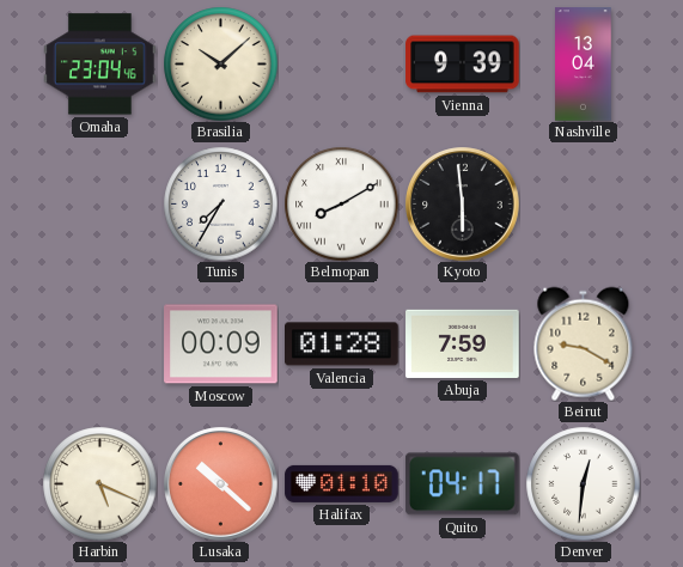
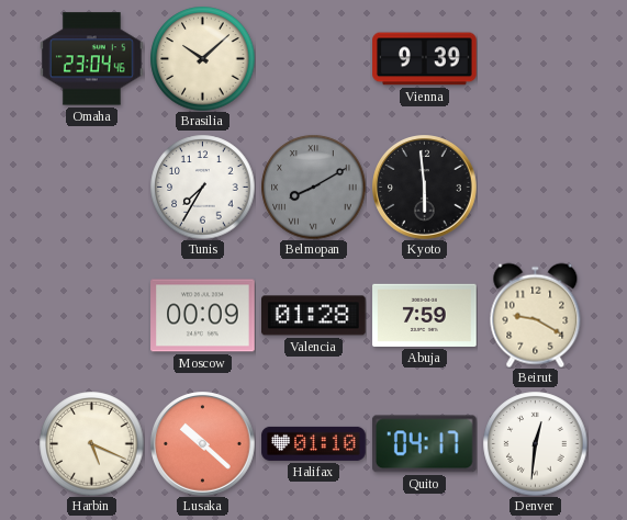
Nashville: 13:04 -> none (584, 65)
Belmopan dial: white -> grey (313, 186)
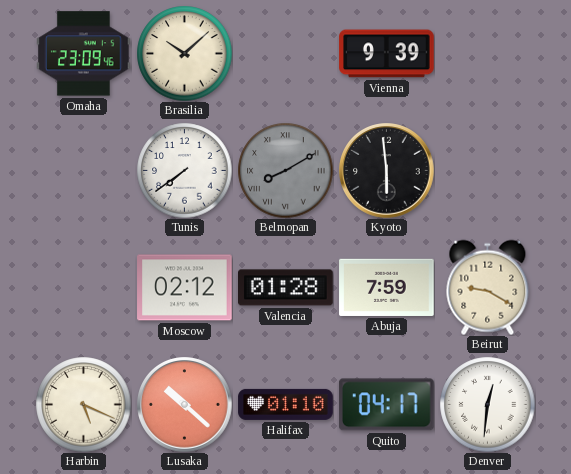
Omaha: 23:04 -> 23:09 (84, 54)
Tunis: 7:35 -> 7:39 (184, 170)
Moscow: 00:09 -> 02:12 (185, 288)
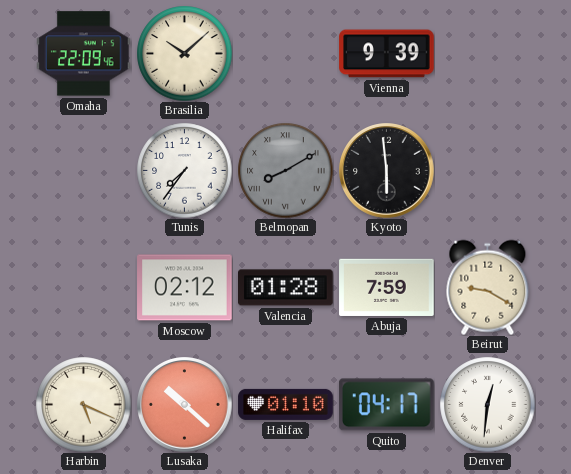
Omaha: 23:09 -> 22:09 (84, 54)
Tunis: 7:39 -> 7:36 (184, 170)
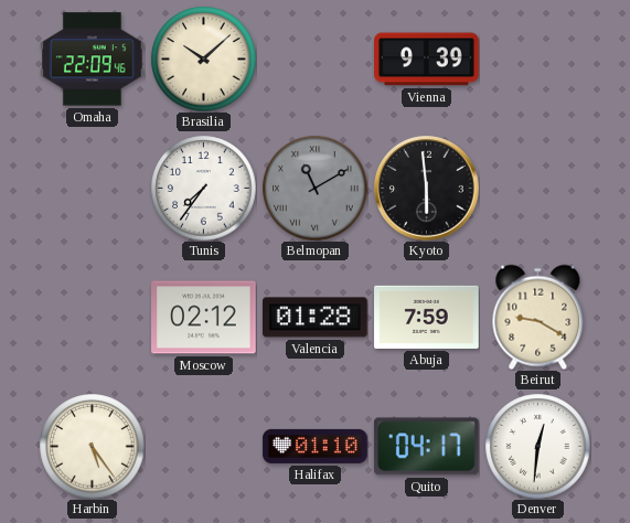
Belmopan: 8:10 -> 11:10 (314, 188)
Harbin: 5:19 -> 5:24 (92, 446)
Lusaka: 10:22 -> none (185, 405)
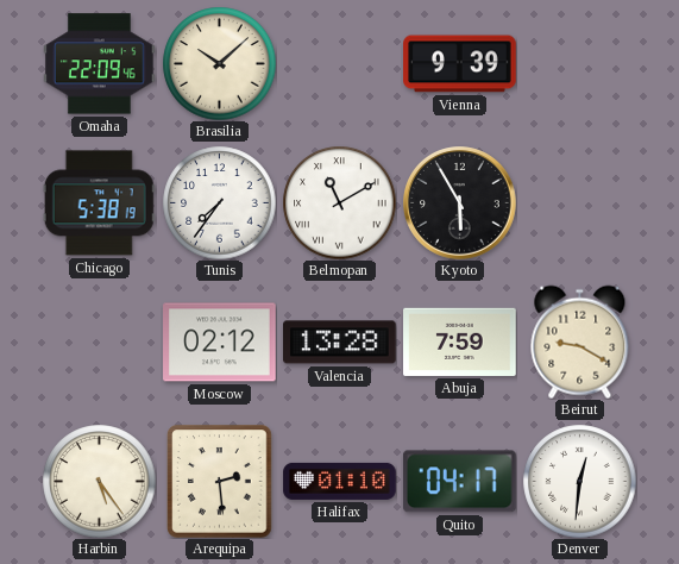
Chicago: none -> 5:38 (99, 203)
Belmopan dial: grey -> white (339, 202)
Kyoto: 5:59 -> 5:55 (460, 203)
Valencia: 01:28 -> 13:28 (340, 343)
Arequipa: none -> 2:29 (220, 481)
